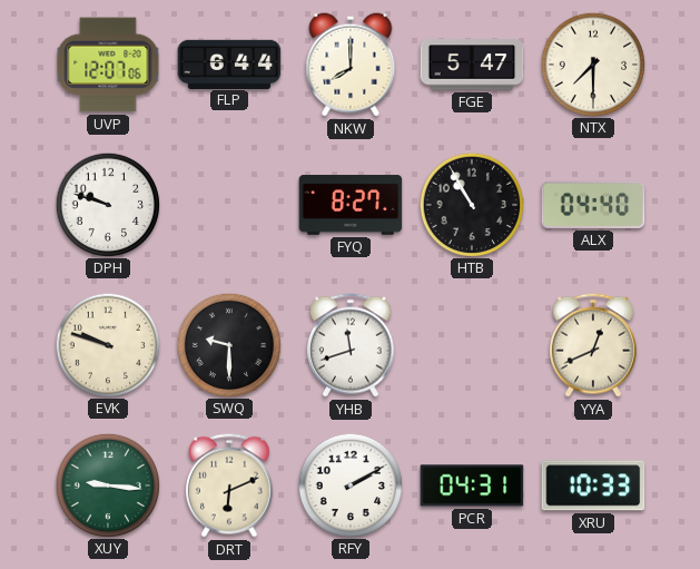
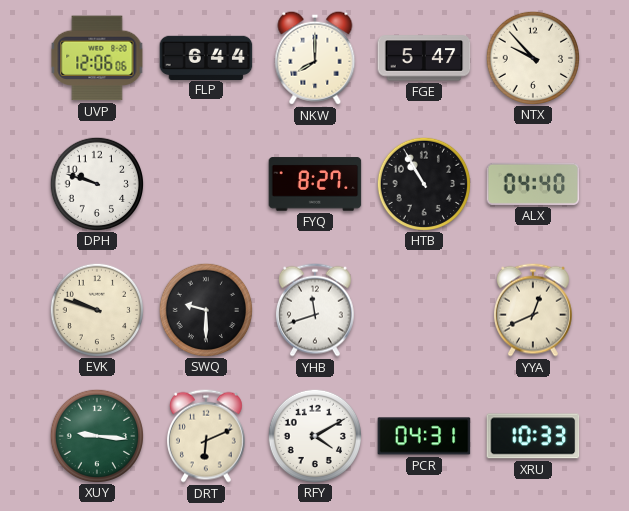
UVP: 12:07 -> 12:06 (97, 58)
NTX: 7:30 -> 9:53 (532, 57)
RFY: 2:10 -> 4:10 (314, 435)
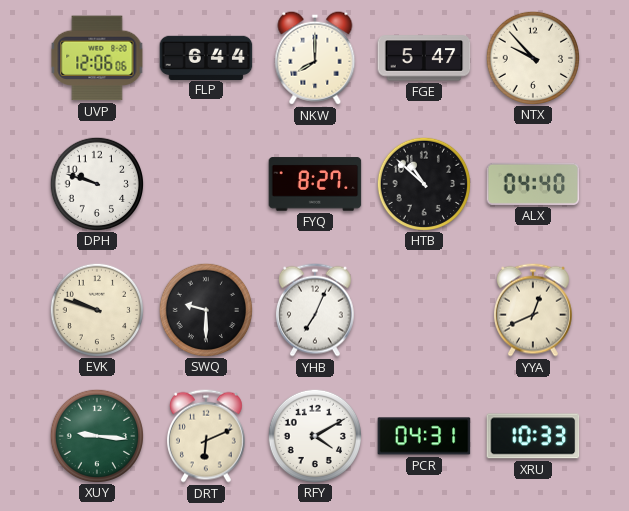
HTB: 10:55 -> 10:52 (423, 183)
YHB: 11:42 -> 7:04 (315, 310)
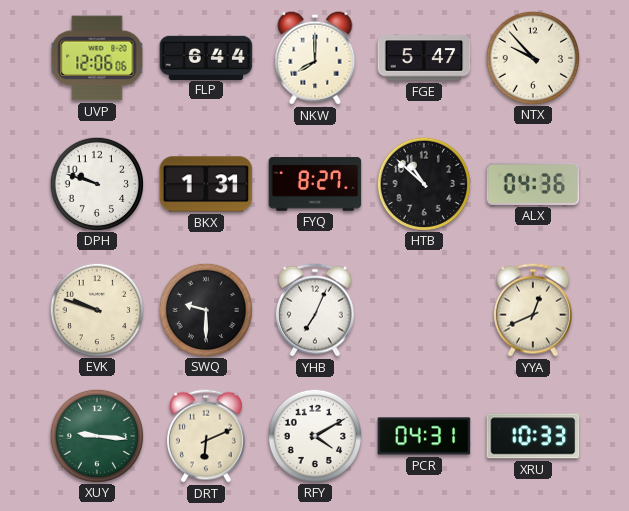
BKX: none -> 1:31 (206, 184)
ALX: 04:40 -> 04:36 (533, 184)
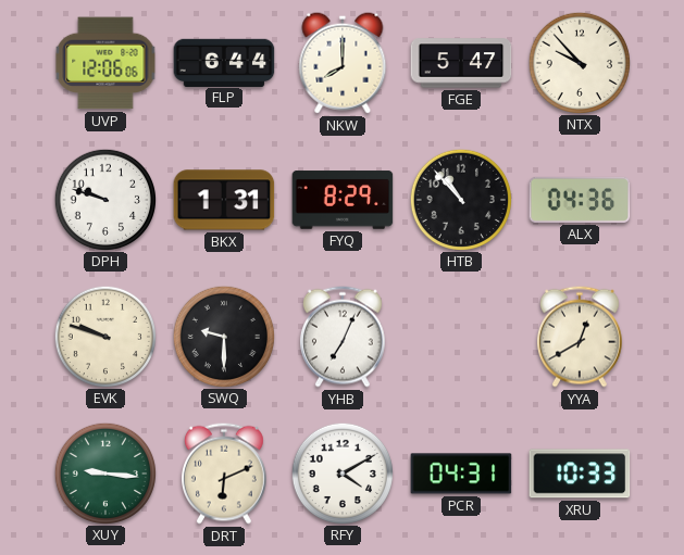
FYQ: 8:27 -> 8:29 (343, 200)
HTB: 10:52 -> 10:53 (460, 199)
YYA: 12:41 -> 12:40 (580, 337)
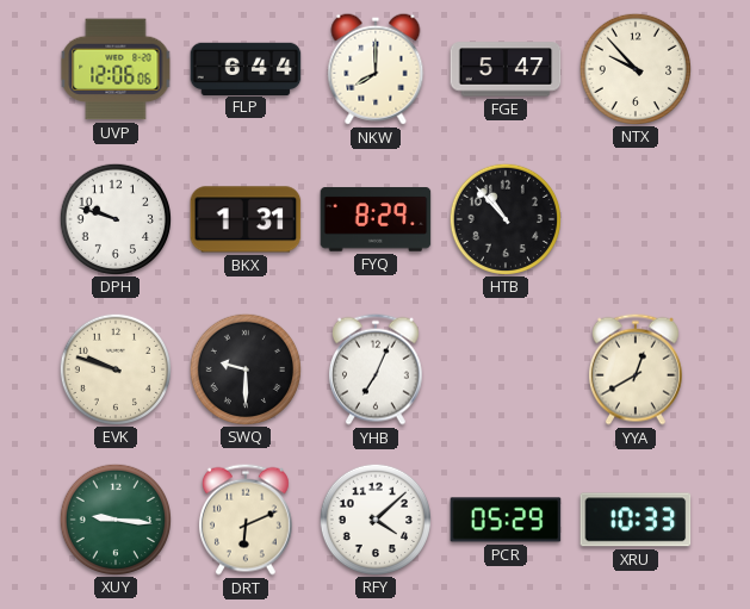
ALX: 04:36 -> none (580, 200)
RFY: 4:10 -> 4:08 (374, 518)
PCR: 04:31 -> 05:29 (506, 520)
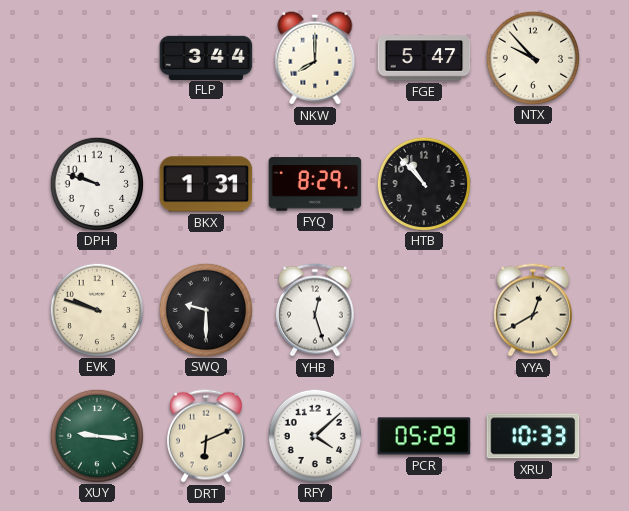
UVP: 12:06 -> none (116, 69)
FLP: 6:44 -> 3:44 (206, 57)
YHB: 7:04 -> 12:27 (315, 310)
